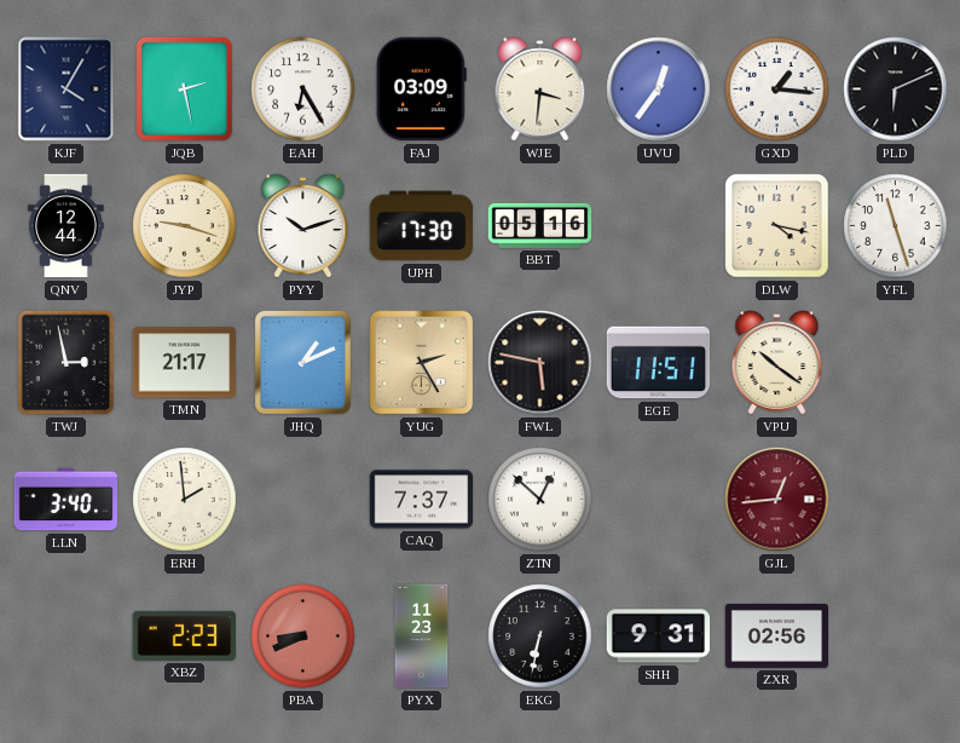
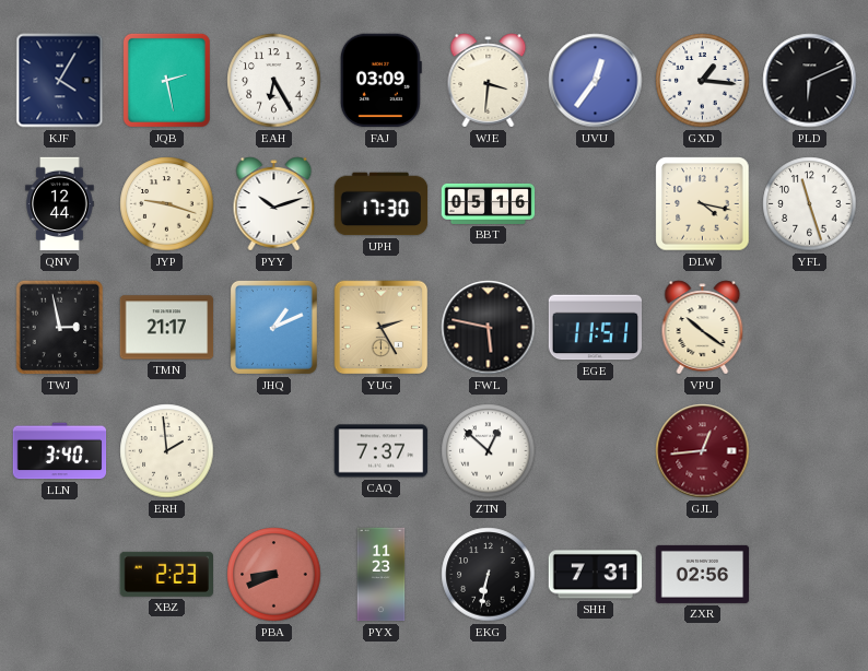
SHH: 9:31 -> 7:31 (596, 575)
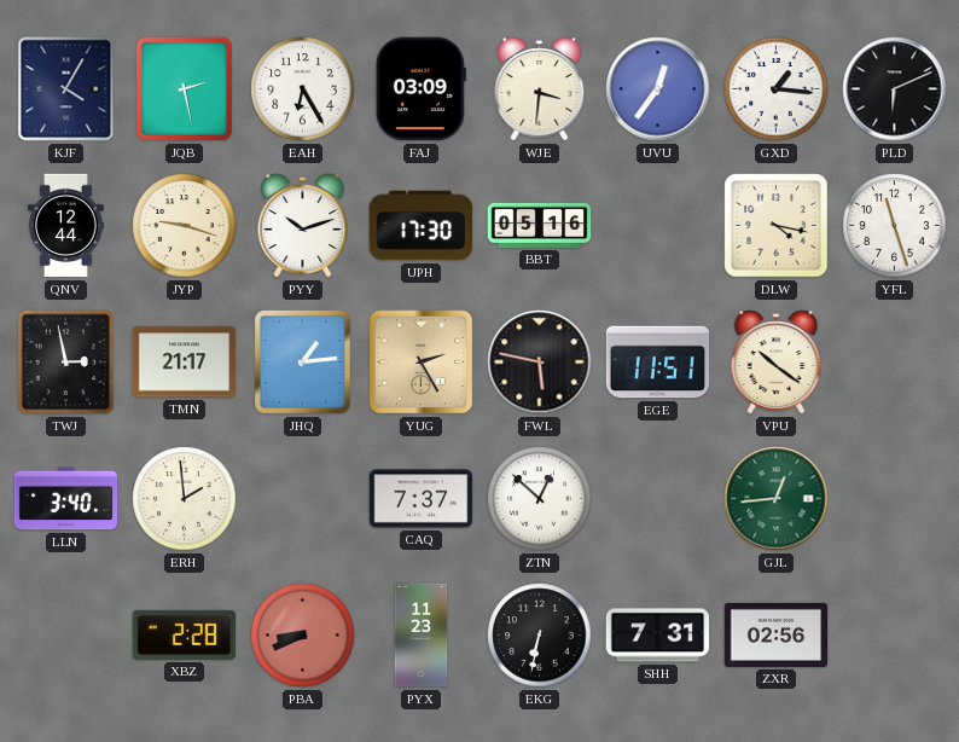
JHQ: 1:11 -> 1:14 (302, 361)
GJL dial: burgundy -> green (777, 499)
XBZ: 2:23 -> 2:28 (184, 634)
